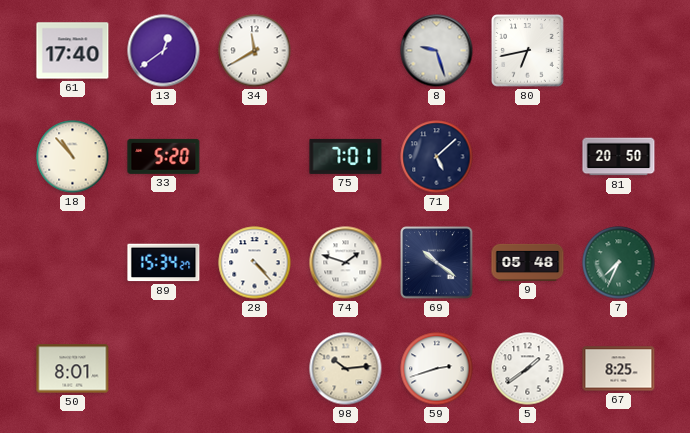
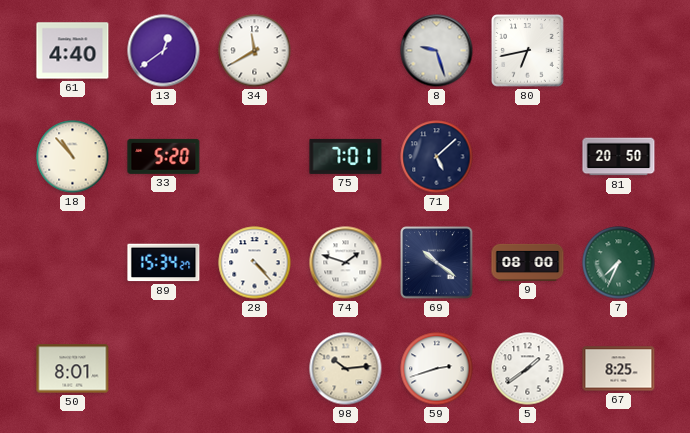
61: 17:40 -> 4:40 (73, 51)
9: 05:48 -> 08:00 (528, 262)
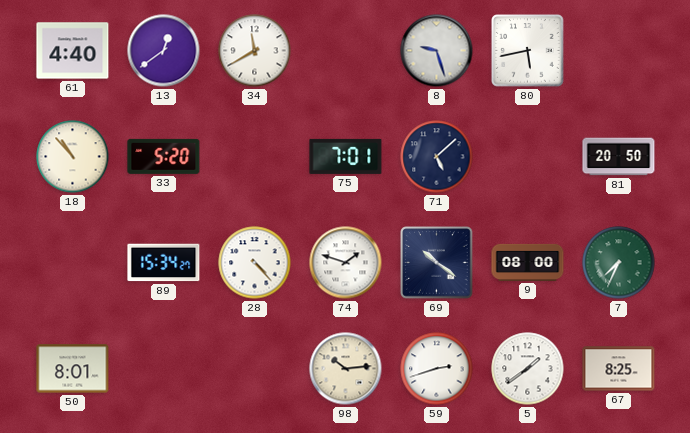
80: 6:43 -> 5:43 (528, 51)
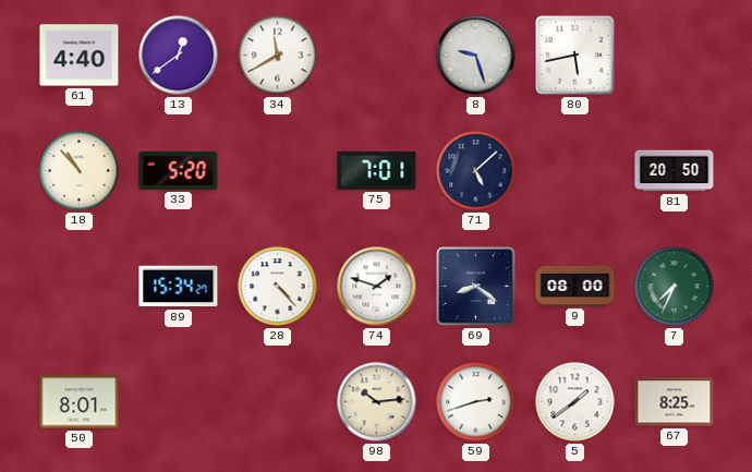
69: 10:21 -> 8:21 (476, 287)
